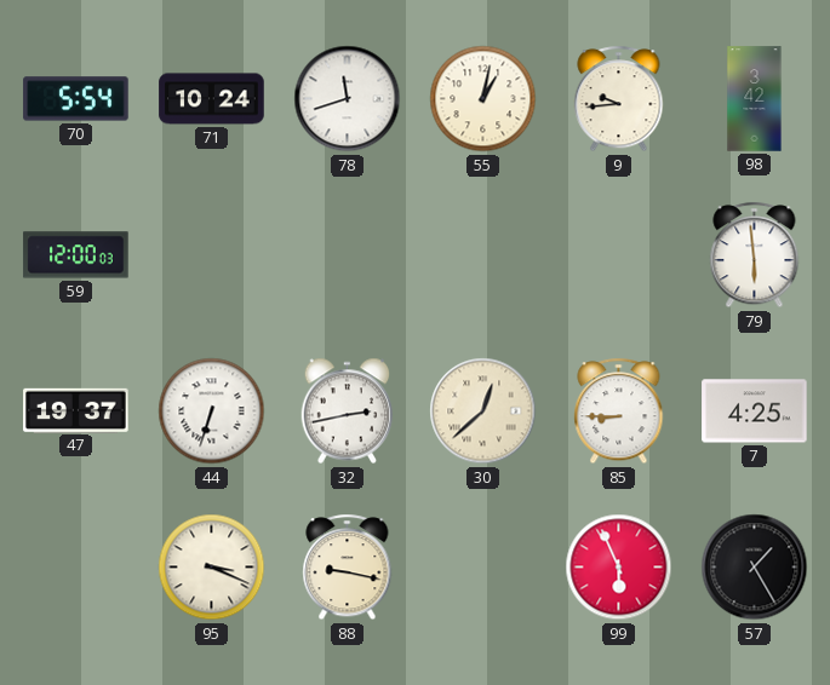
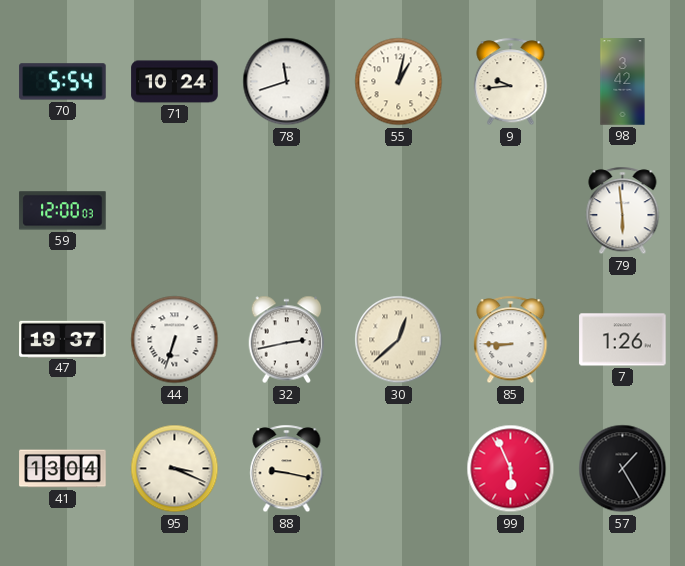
7: 4:25 -> 1:26 (623, 340)
41: none -> 13:04 (63, 469)
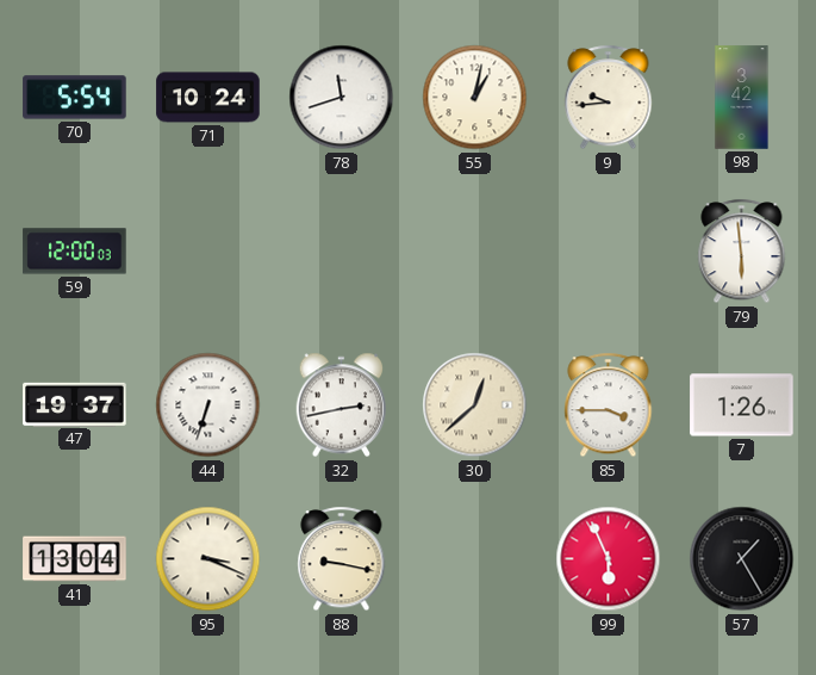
85: 8:45 -> 3:45 (609, 405)
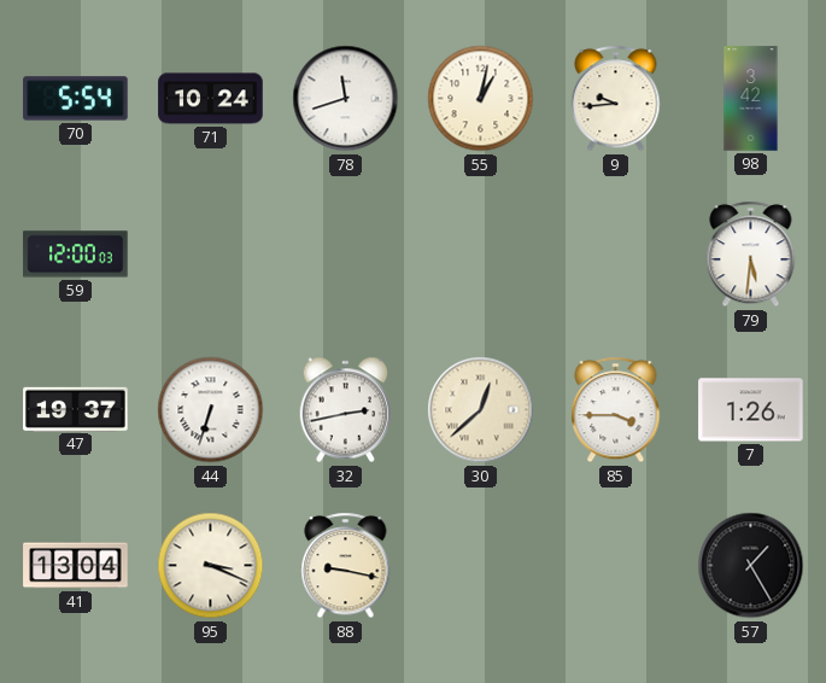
79: 5:59 -> 5:31 (751, 255)
99: 5:56 -> none (609, 559)
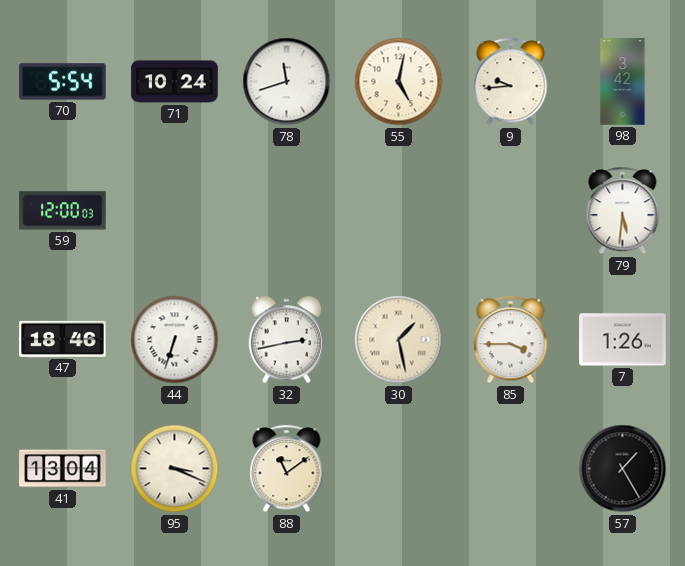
55: 1:02 -> 5:02 (399, 82)
47: 19:37 -> 18:46 (63, 339)
30: 12:38 -> 1:28 (399, 340)
88: 9:17 -> 11:09 (287, 469)
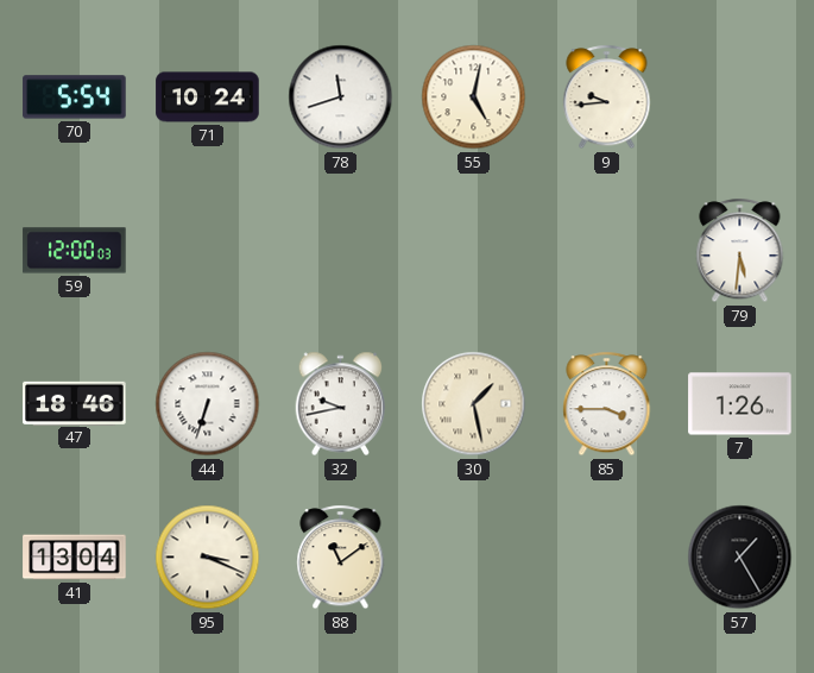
98: 3:42 -> none (623, 82)
32: 2:43 -> 9:43 (341, 404)
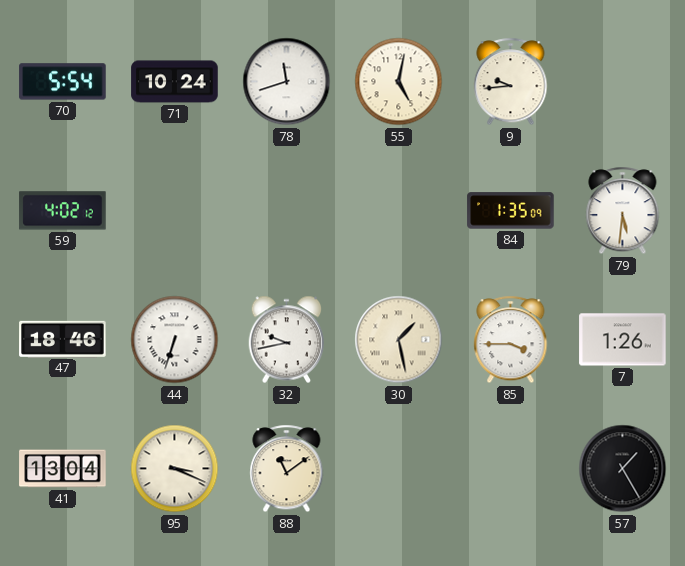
59: 12:00 -> 4:02 (63, 211)
84: none -> 1:35 (511, 211)
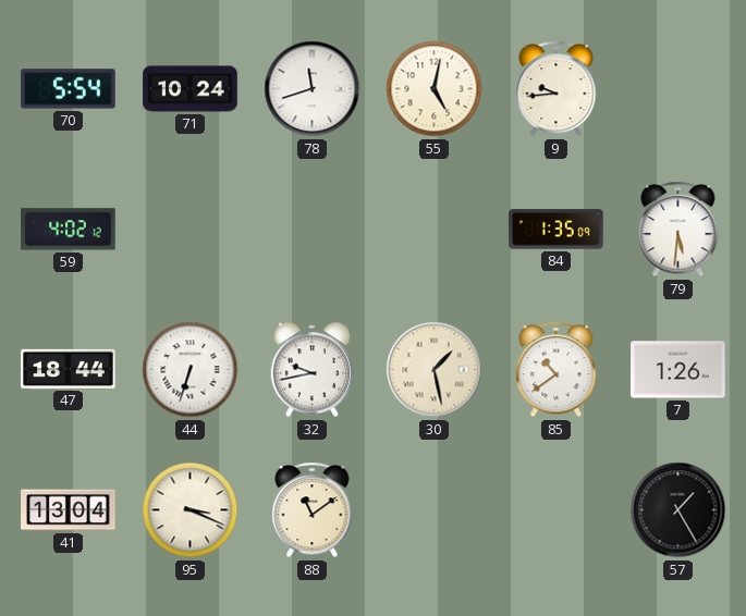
47: 18:46 -> 18:44 (69, 369)
85: 3:45 -> 10:39 (557, 370)
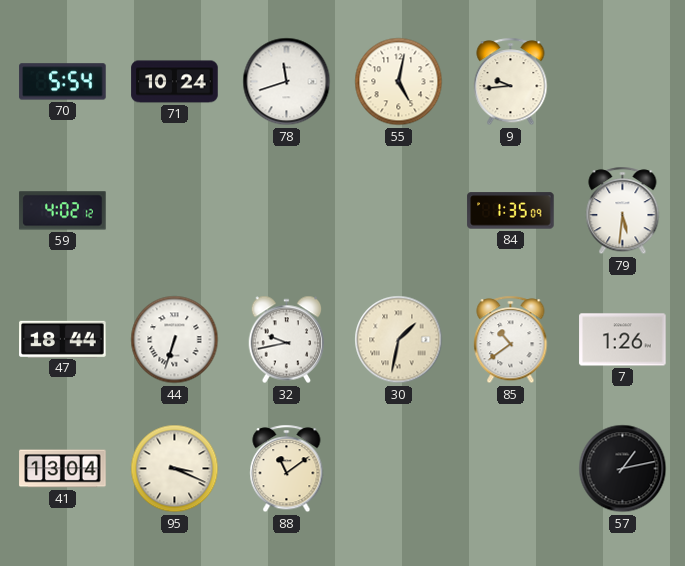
30: 1:28 -> 1:32 (399, 340)
57: 1:25 -> 1:13 (623, 469)
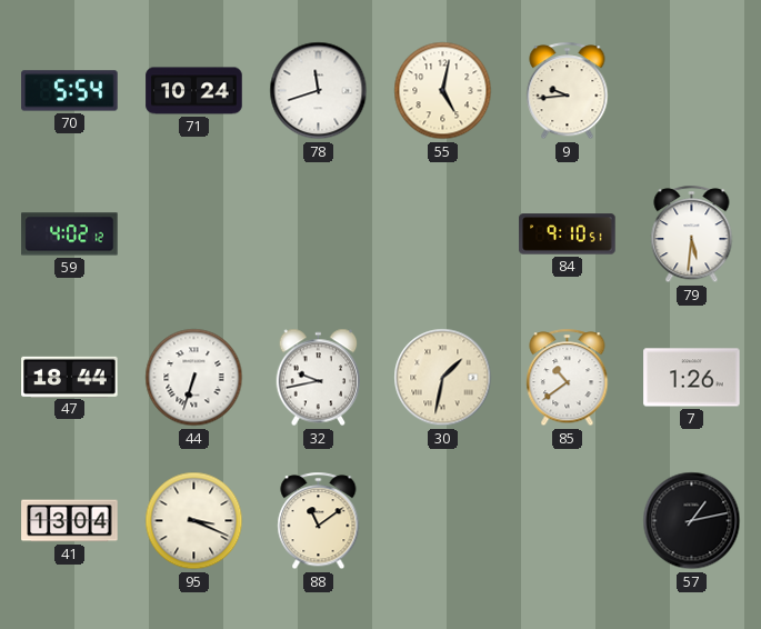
84: 1:35 -> 9:10 (568, 234)
